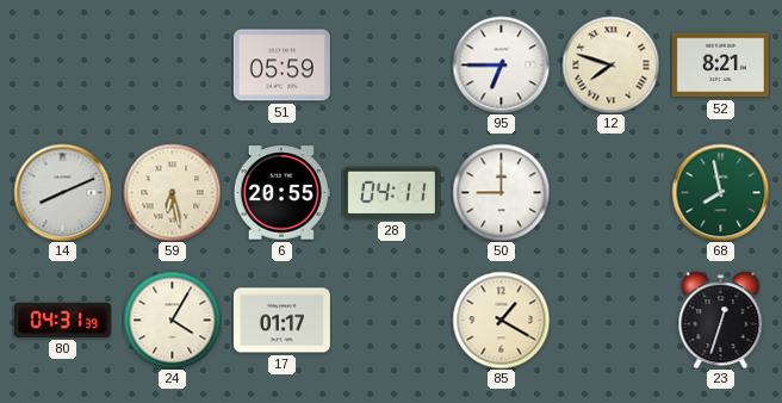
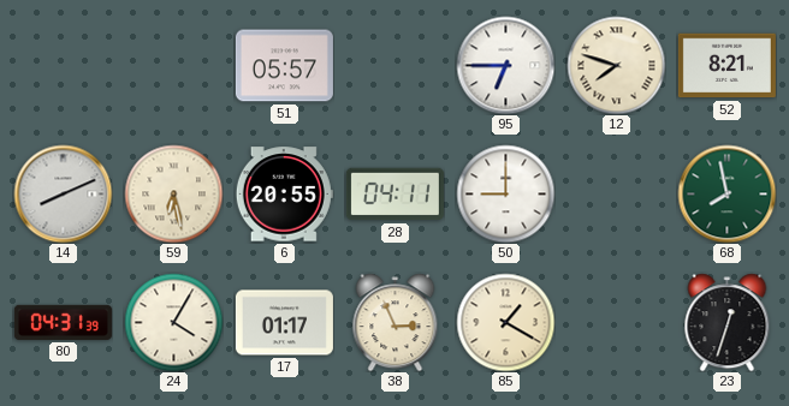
51: 05:59 -> 05:57 (284, 66)
38: none -> 2:56 (396, 322)
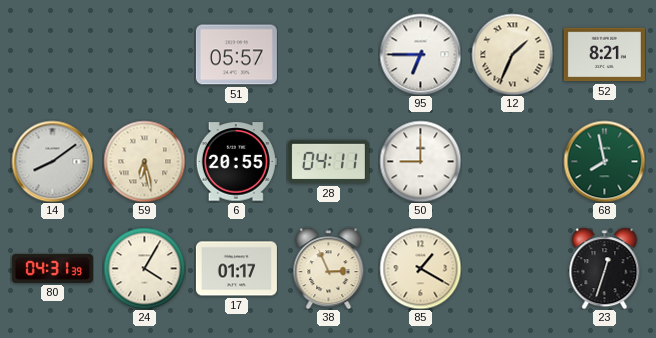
12: 7:48 -> 1:34 (512, 54)
14: 8:11 -> 8:09 (52, 161)
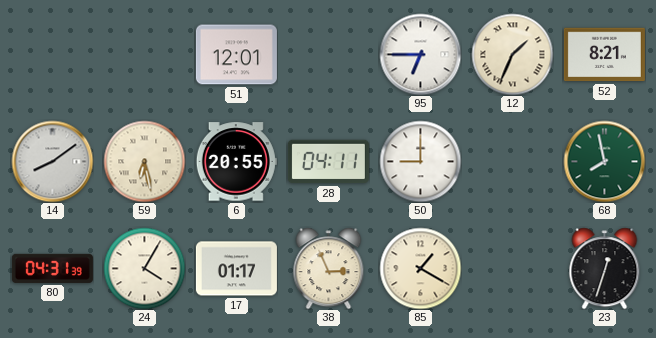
51: 05:57 -> 12:01 (236, 55)
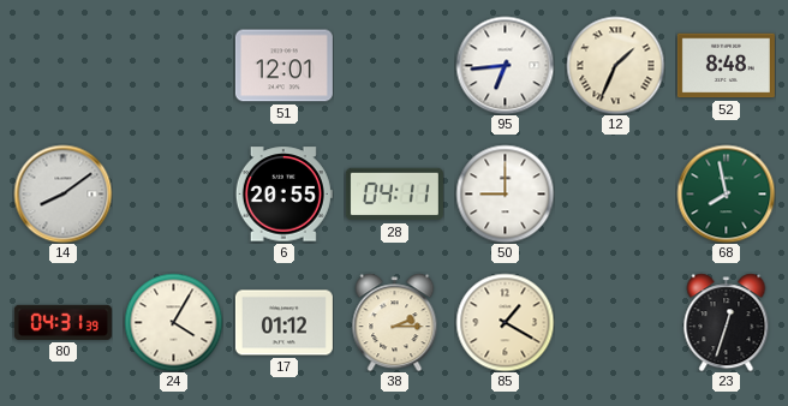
95: 6:45 -> 6:44 (505, 65)
52: 8:21 -> 8:48 (726, 66)
59: 6:28 -> none (144, 161)
17: 01:17 -> 01:12 (283, 323)
38: 2:56 -> 2:15 (395, 322)
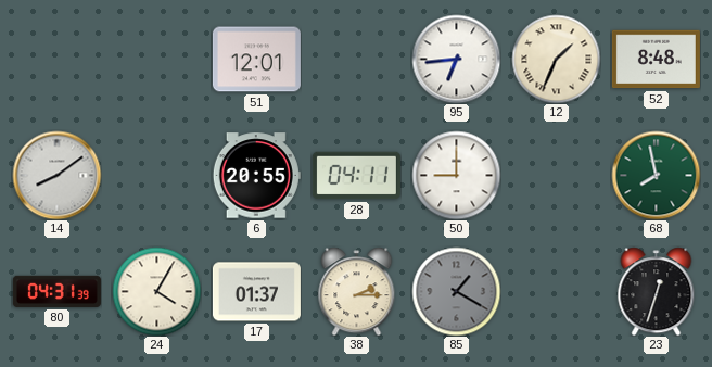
17: 01:12 -> 01:37 (256, 292)
85 dial: cream -> grey (456, 291)
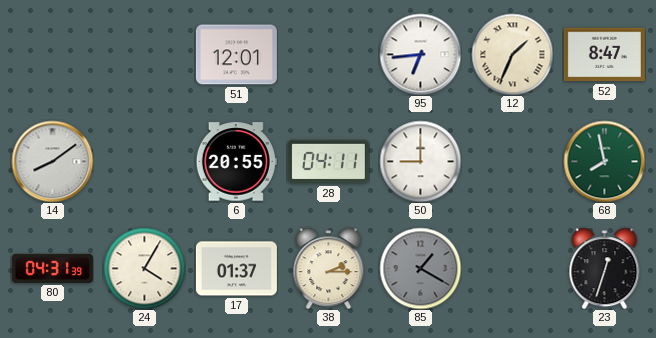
52: 8:48 -> 8:47 (604, 55)
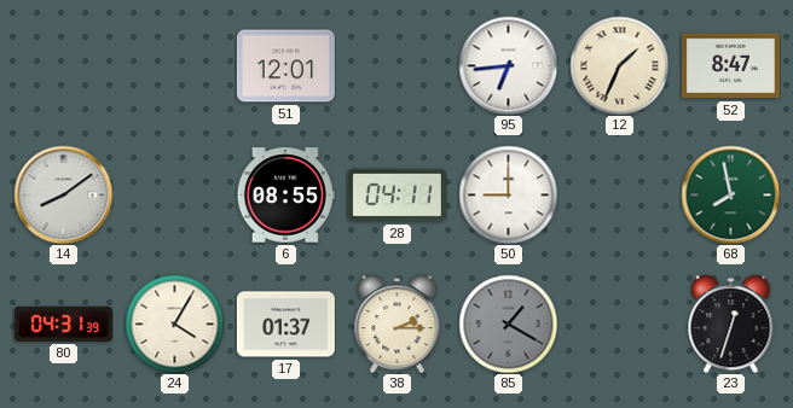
6: 20:55 -> 08:55 (285, 196)
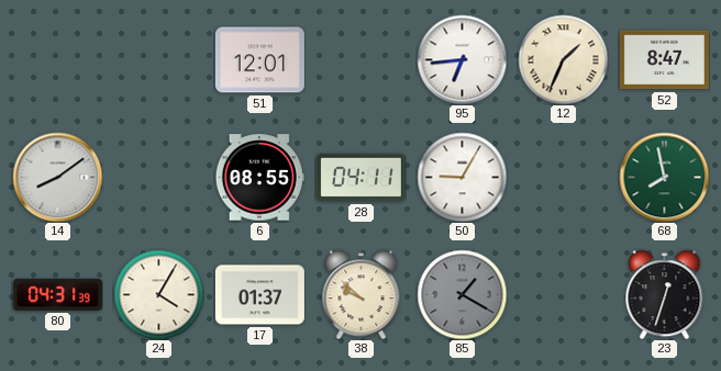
50: 9:00 -> 9:05 (462, 177)
38: 2:15 -> 9:52 (362, 294)
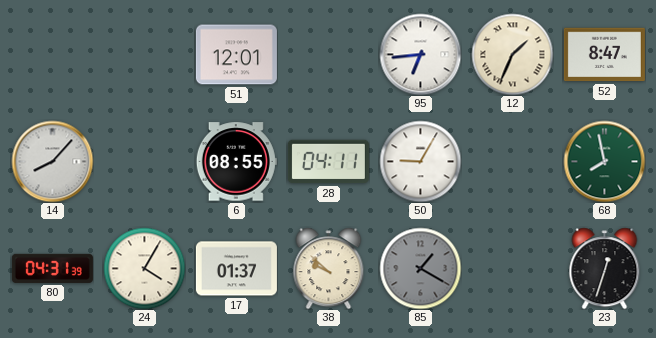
14: 8:09 -> 8:07 (52, 161)
